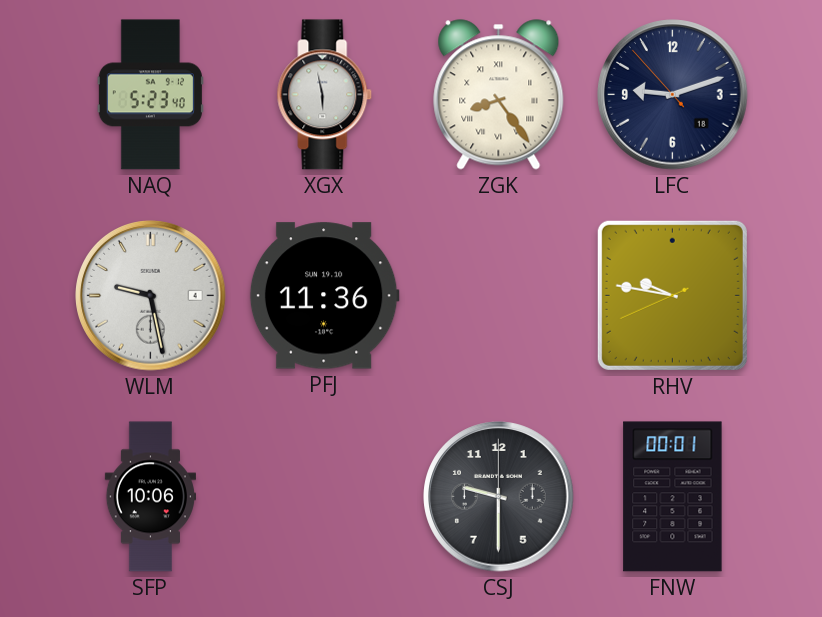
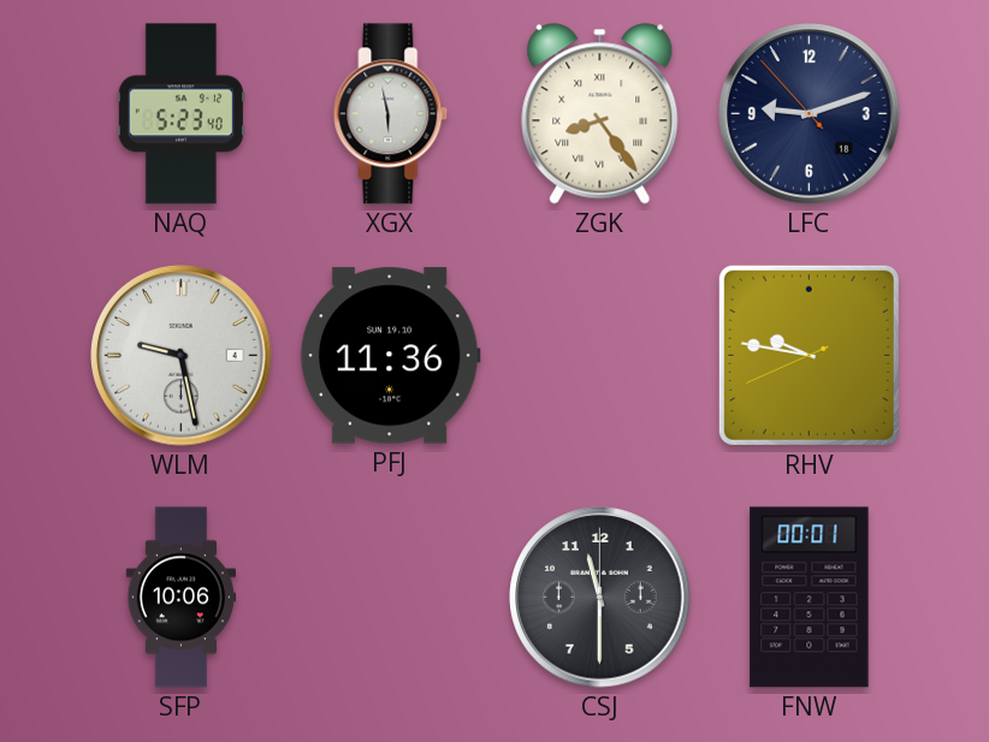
CSJ: 9:30 -> 11:30 (600, 598)
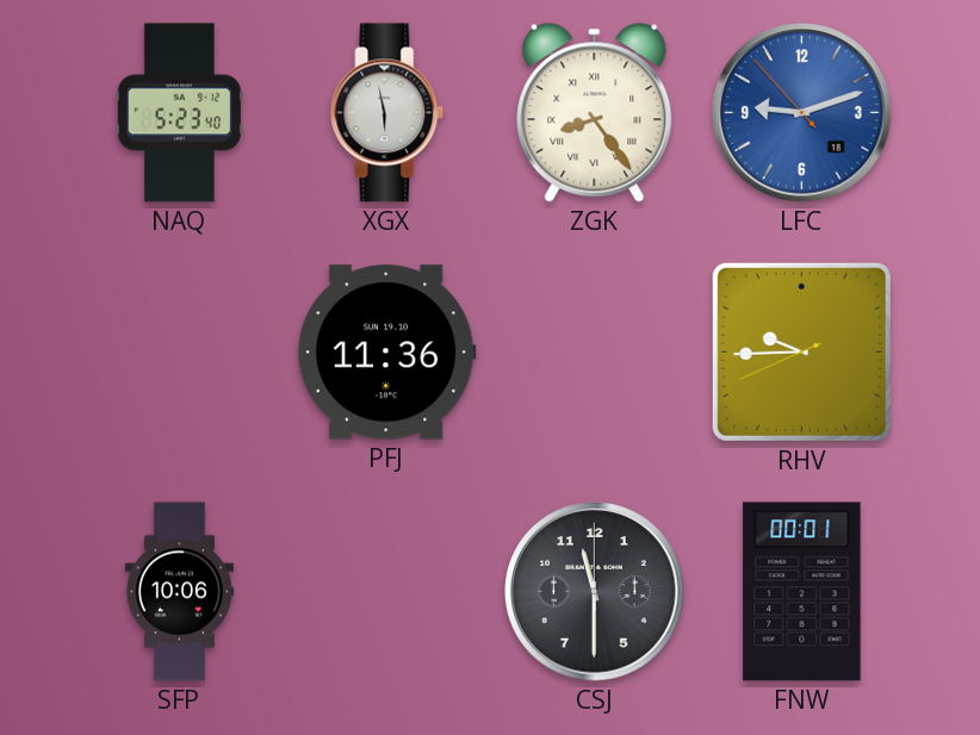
LFC dial: navy -> blue (802, 113)
WLM: 9:28 -> none (182, 356)
RHV: 9:46 -> 9:44 (801, 351)
